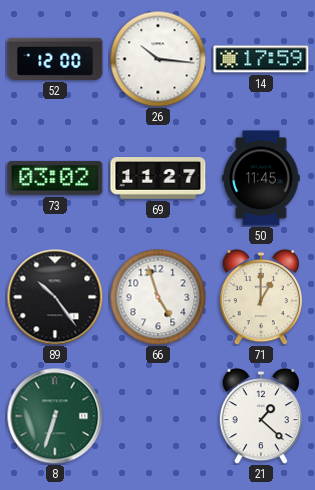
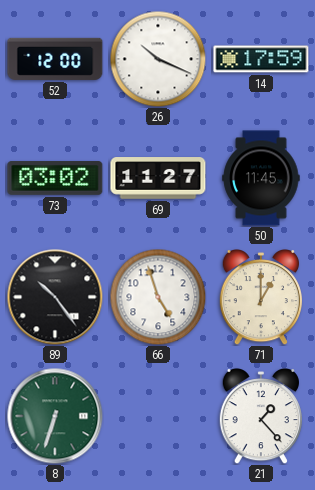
26: 10:16 -> 10:19 (158, 59)
21: 1:22 -> 1:23 (260, 417)
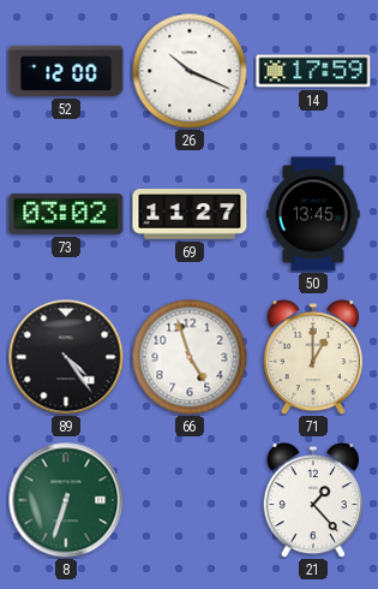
50: 11:45 -> 13:45 (313, 214)
89: 10:24 -> 4:24 (66, 357)
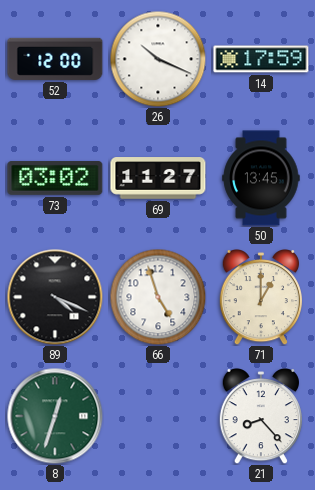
89: 4:24 -> 4:19 (55, 297)
8: 6:33 -> 12:33 (55, 416)
21: 1:23 -> 8:23 (260, 417)
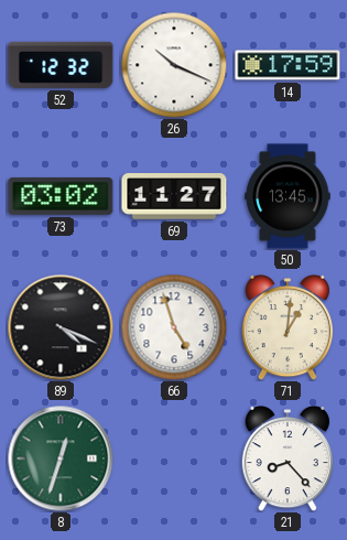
52: 12:00 -> 12:32 (61, 65)
71: 1:00 -> 1:01 (286, 328)
